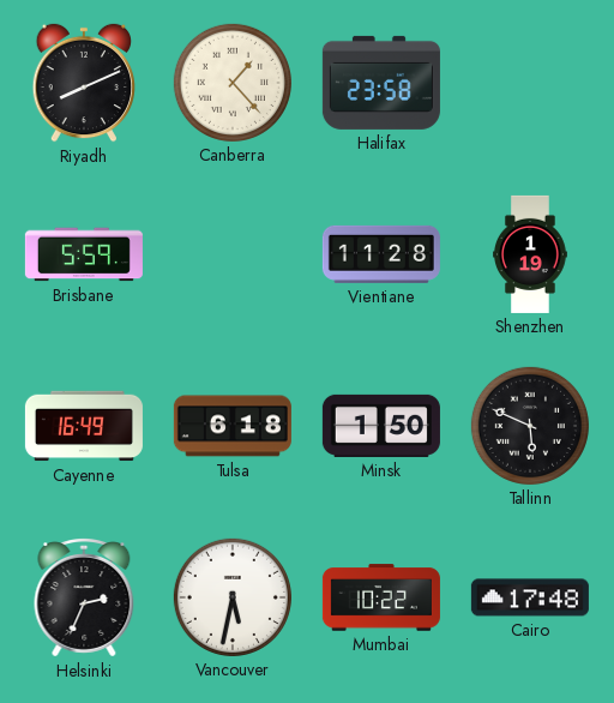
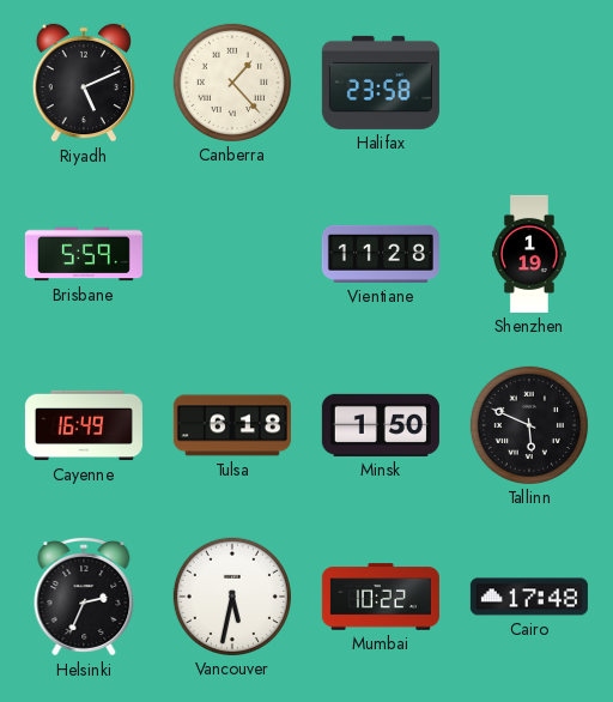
Riyadh: 8:11 -> 5:11 (83, 83)
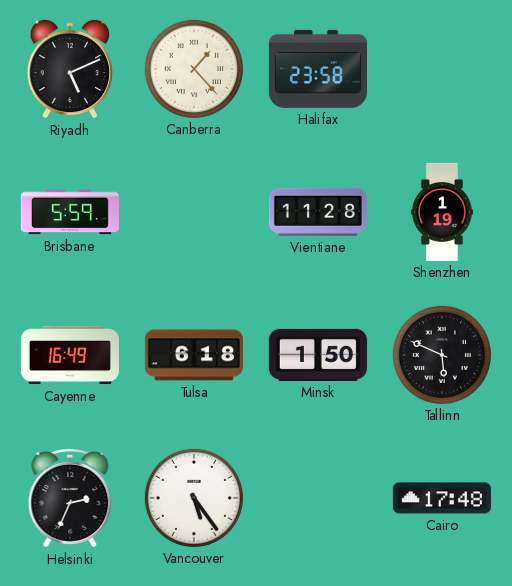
Vancouver: 5:32 -> 5:24 (194, 498)
Mumbai: 10:22 -> none (381, 597)
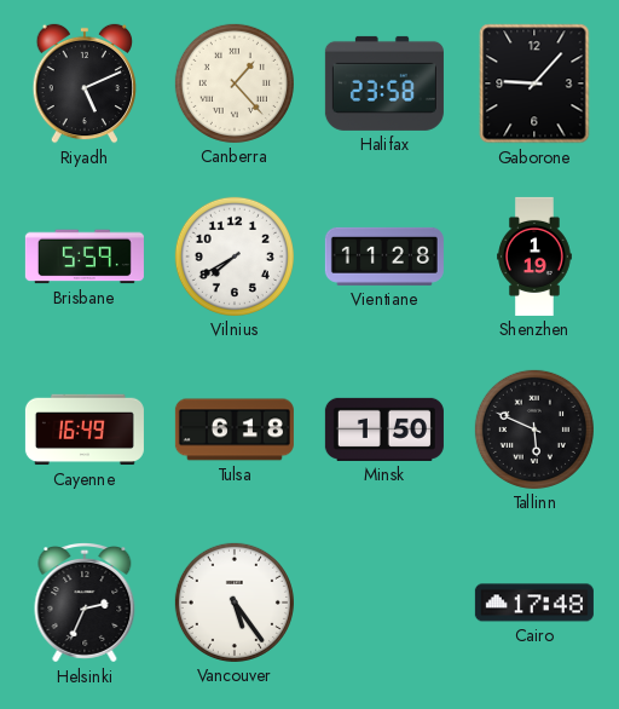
Gaborone: none -> 9:07 (534, 83)
Vilnius: none -> 7:40 (235, 256)
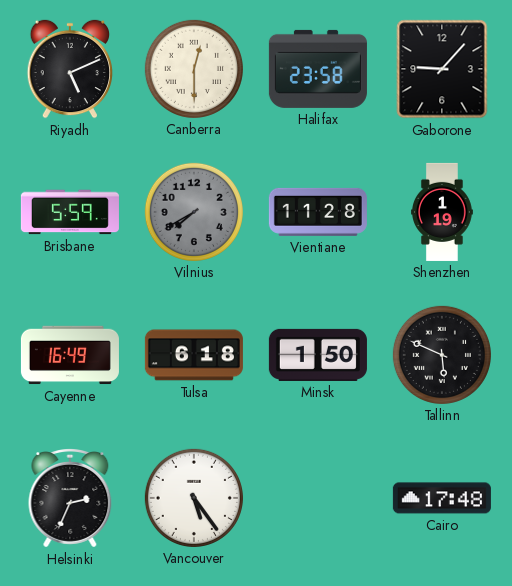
Canberra: 1:23 -> 12:30 (194, 69)
Vilnius dial: white -> grey (194, 212)
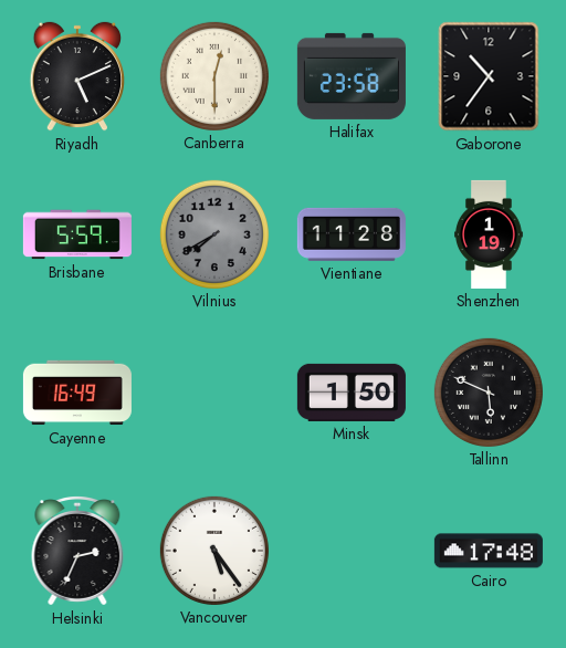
Gaborone: 9:07 -> 10:36 (489, 76)
Tulsa: 6:18 -> none (194, 355)
